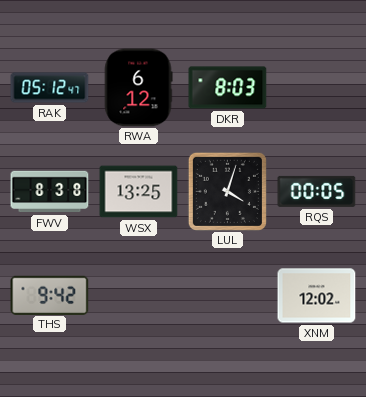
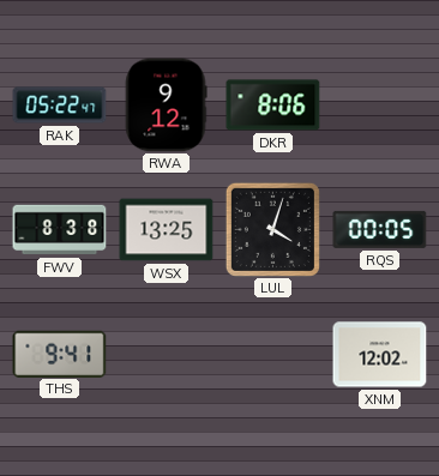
RAK: 05:12 -> 05:22 (60, 106)
RWA: 6:12 -> 9:12 (166, 106)
DKR: 8:03 -> 8:06 (273, 106)
THS: 9:42 -> 9:41 (60, 354)
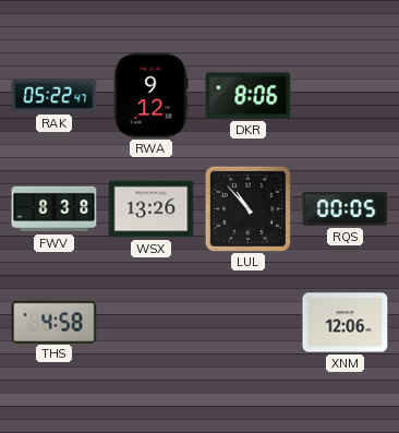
WSX: 13:25 -> 13:26 (152, 209)
LUL: 4:03 -> 10:53 (247, 208)
THS: 9:41 -> 4:58 (55, 322)
XNM: 12:02 -> 12:06 (346, 323)
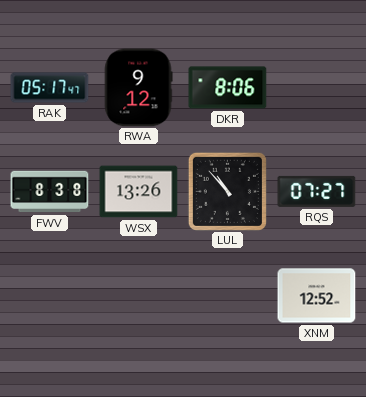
RAK: 05:22 -> 05:17 (50, 88)
RQS: 00:05 -> 07:27 (317, 191)
THS: 4:58 -> none (55, 322)
XNM: 12:06 -> 12:52 (317, 296)
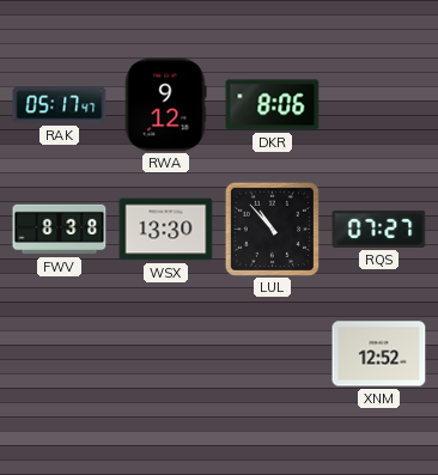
WSX: 13:26 -> 13:30 (166, 230)
